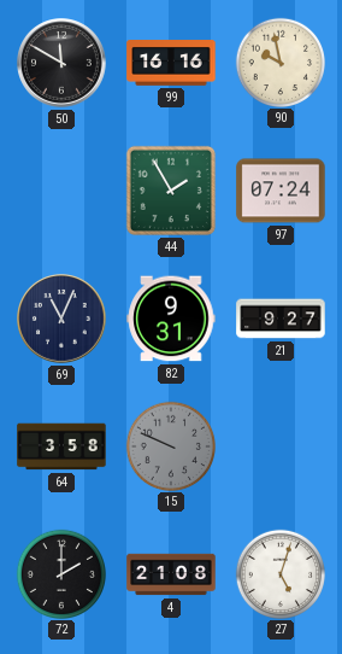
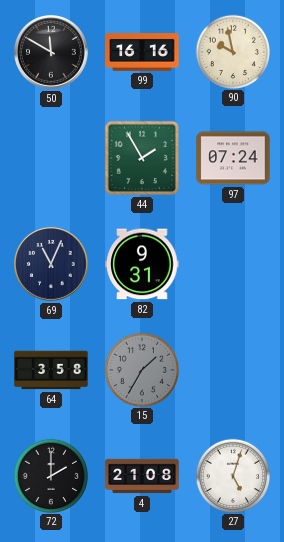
21: 9:27 -> none (281, 319)
15: 9:49 -> 1:35 (141, 369)
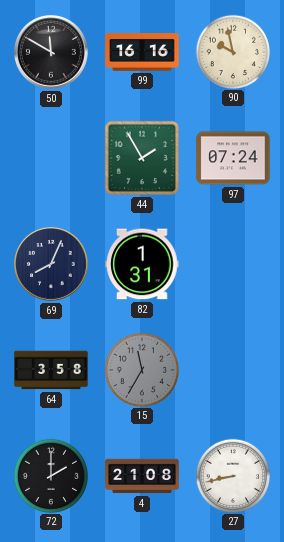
69: 11:04 -> 8:04 (52, 265)
82: 9:31 -> 1:31 (142, 264)
15: 1:35 -> 11:35 (141, 369)
27: 5:03 -> 8:43 (232, 475)
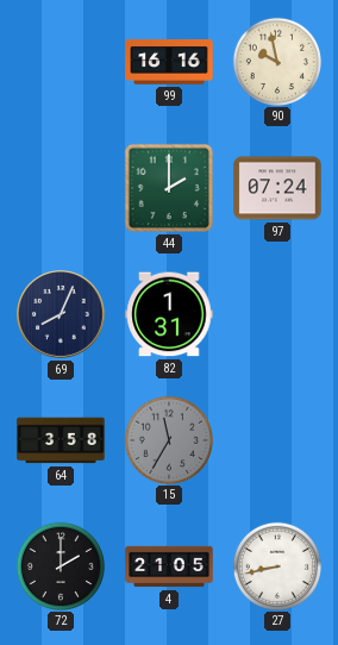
50: 11:50 -> none (52, 53)
44: 1:55 -> 2:00 (169, 188)
4: 21:08 -> 21:05 (169, 566)
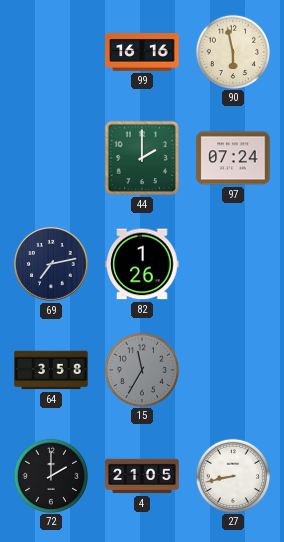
90: 9:58 -> 5:58 (232, 51)
69: 8:04 -> 7:13 (52, 265)
82: 1:31 -> 1:26 (142, 264)
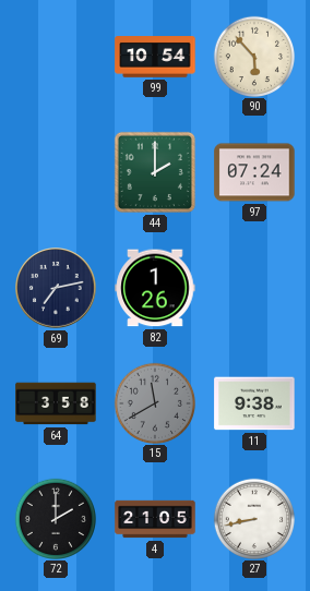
99: 16:16 -> 10:54 (155, 58)
90: 5:58 -> 5:53 (253, 56)
15: 11:35 -> 11:40 (154, 402)
11: none -> 9:38 (254, 403)
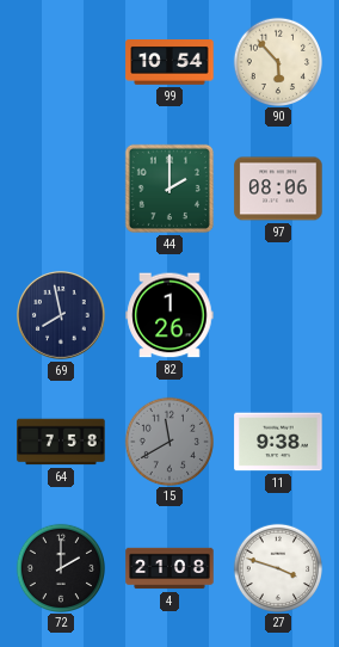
97: 07:24 -> 08:06 (278, 189)
69: 7:13 -> 7:58 (62, 316)
64: 3:58 -> 7:58 (61, 442)
4: 21:05 -> 21:08 (169, 568)
27: 8:43 -> 3:48 (277, 567)
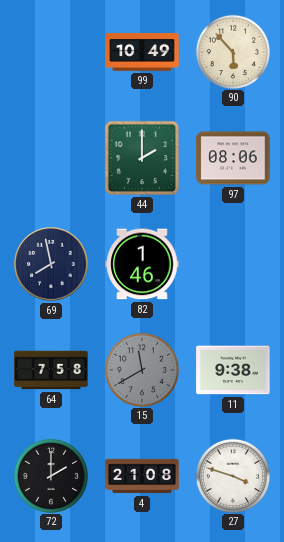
99: 10:54 -> 10:49 (142, 53)
82: 1:26 -> 1:46 (142, 264)
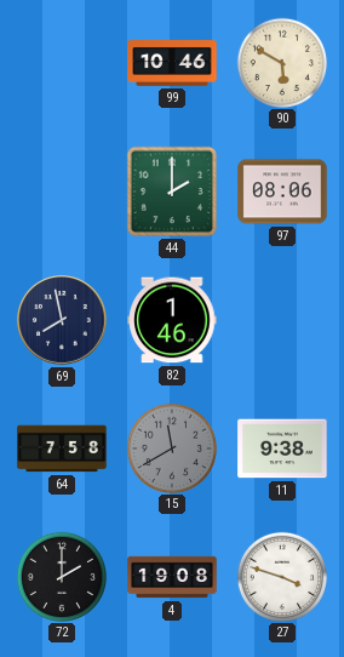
99: 10:49 -> 10:46 (172, 64)
90: 5:53 -> 5:50 (281, 62)
4: 21:08 -> 19:08 (172, 577)
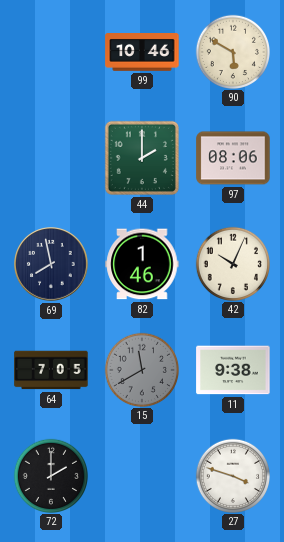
42: none -> 10:04 (232, 263)
64: 7:58 -> 7:05 (51, 370)
4: 19:08 -> none (172, 577)
